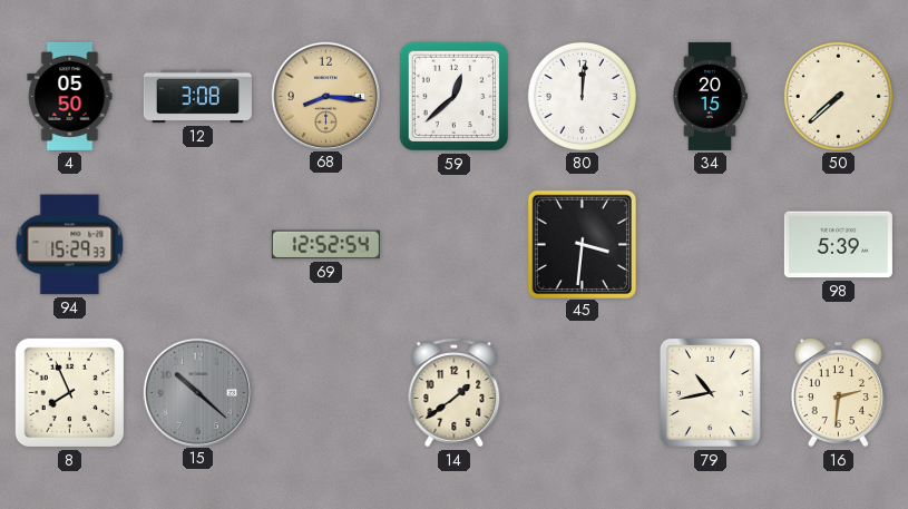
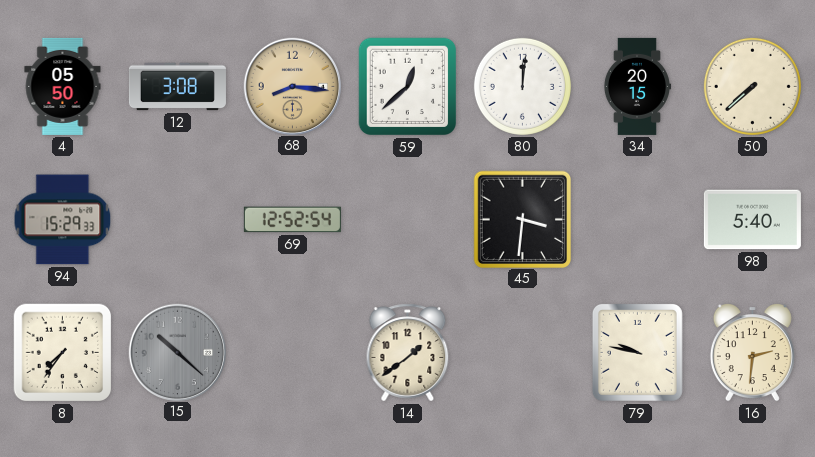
98: 5:39 -> 5:40 (752, 220)
8: 7:56 -> 7:36 (63, 353)
79: 10:43 -> 9:47 (637, 352)
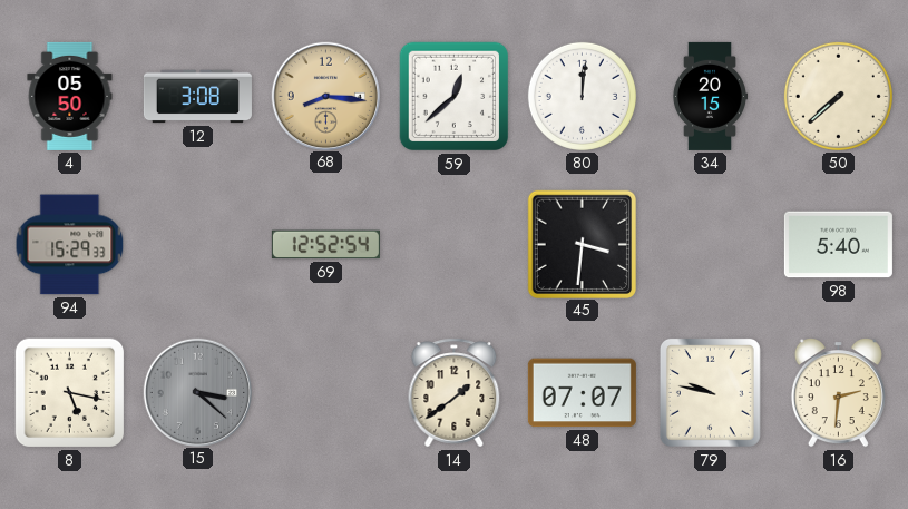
8: 7:36 -> 5:17 (70, 393)
15: 10:22 -> 3:22 (197, 392)
48: none -> 07:07 (582, 393)
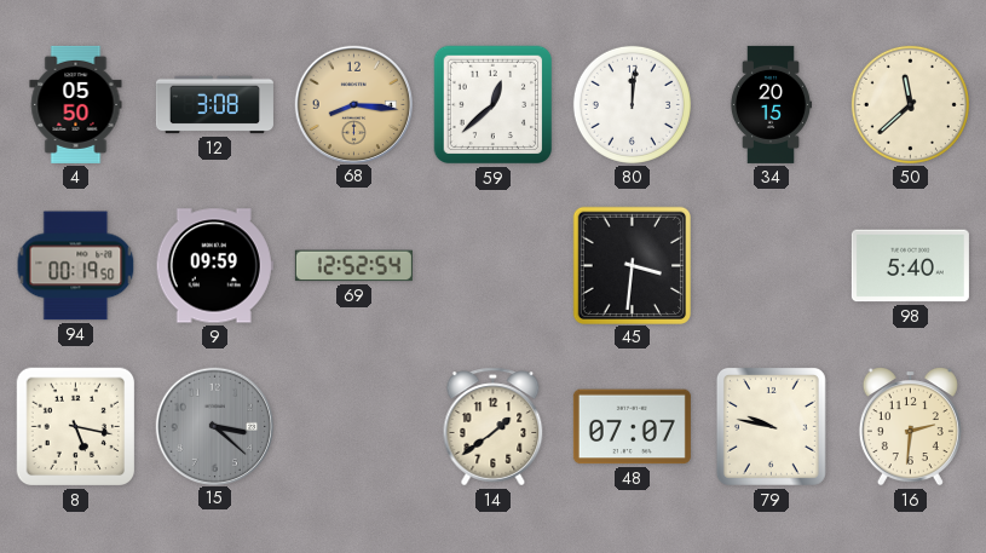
50: 7:38 -> 11:38 (910, 104)
94: 15:29 -> 00:19 (76, 266)
9: none -> 09:59 (214, 266)
